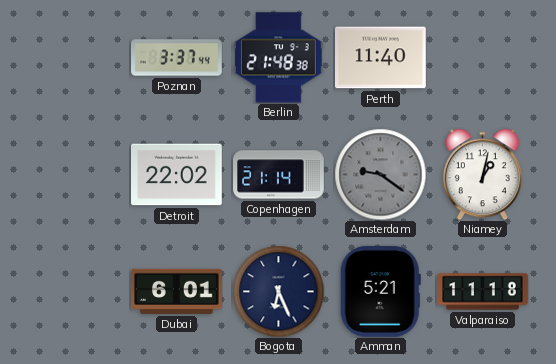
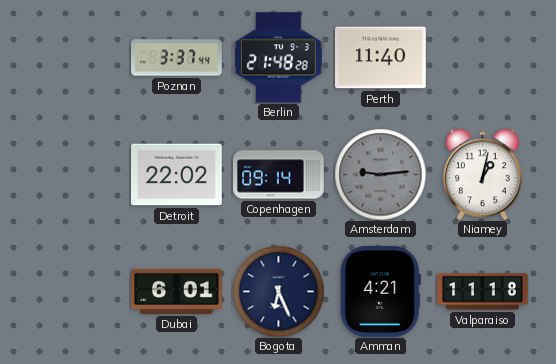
Berlin: 21:48:38 -> 21:48:28 (279, 58)
Copenhagen: 21:14 -> 09:14 (279, 175)
Amsterdam: 9:21 -> 9:14 (380, 174)
Amman: 5:21 -> 4:21 (380, 291)
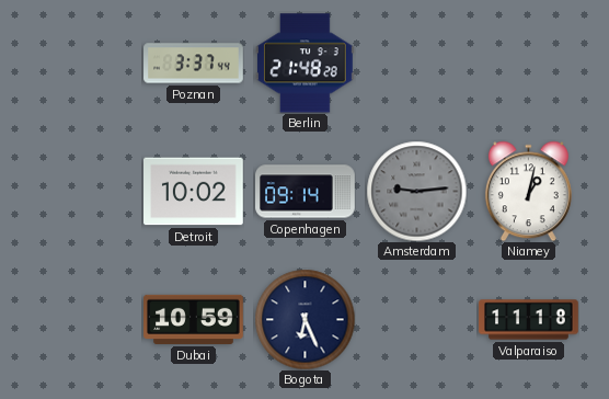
Perth: 11:40 -> none (381, 58)
Detroit: 22:02 -> 10:02 (194, 192)
Dubai: 6:01 -> 10:59 (194, 319)
Amman: 4:21 -> none (380, 291)
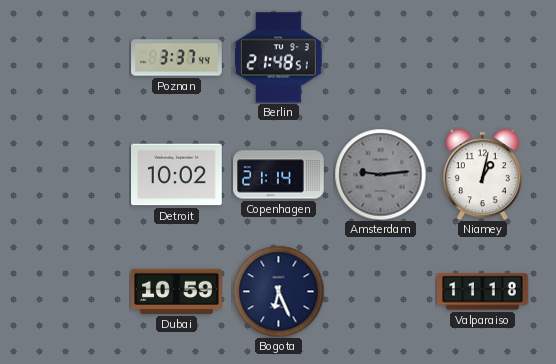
Berlin: 21:48:28 -> 21:48:51 (279, 58)
Copenhagen: 09:14 -> 21:14 (279, 175)
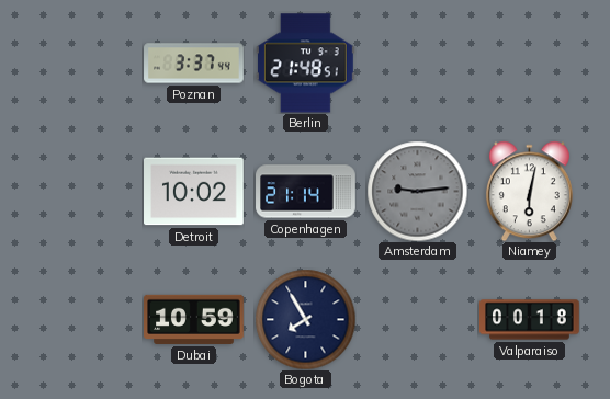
Niamey: 1:02 -> 6:02 (529, 191)
Bogota: 6:26 -> 7:55 (305, 319)
Valparaiso: 11:18 -> 00:18 (530, 320)
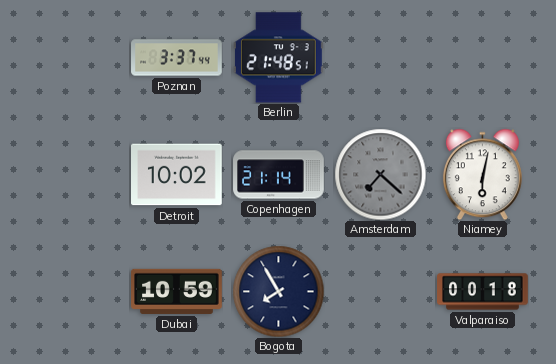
Amsterdam: 9:14 -> 7:22 (380, 174)
